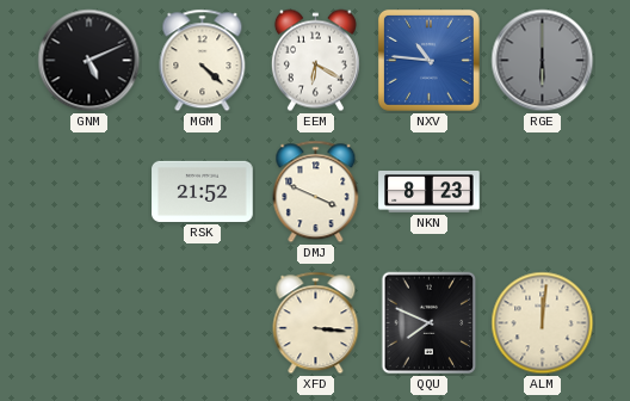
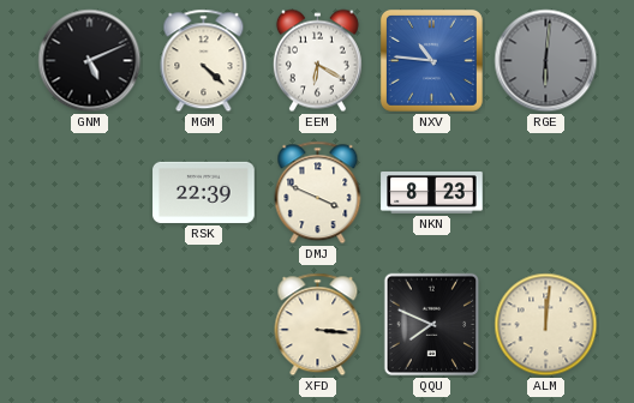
RGE: 6:00 -> 6:01 (546, 61)
RSK: 21:52 -> 22:39 (204, 192)
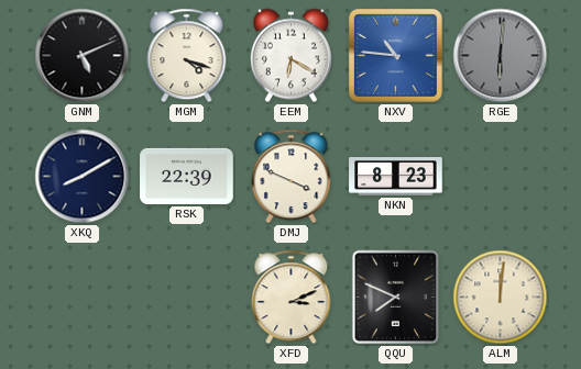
MGM: 4:22 -> 4:18 (187, 56)
XKQ: none -> 8:10 (83, 177)
XFD: 3:16 -> 3:11 (292, 298)
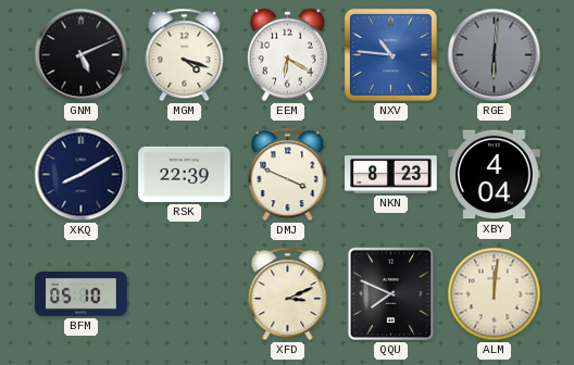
XBY: none -> 4:04 (495, 175)
BFM: none -> 05:10 (82, 294)
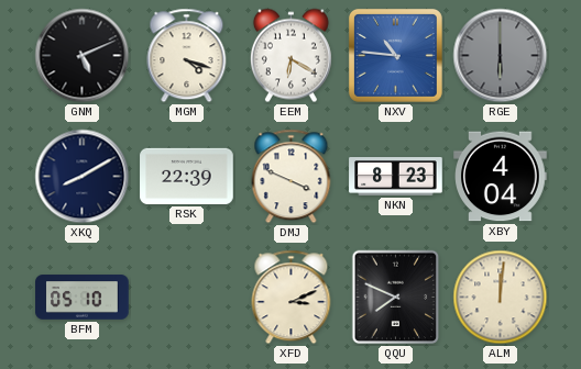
RGE: 6:01 -> 6:00 (501, 56)
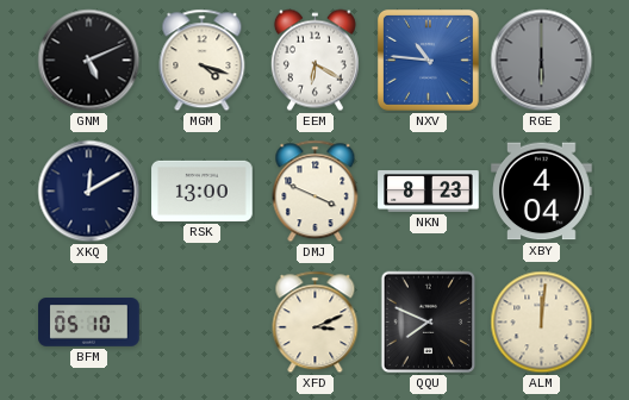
XKQ: 8:10 -> 12:10 (89, 192)
RSK: 22:39 -> 13:00 (203, 190)
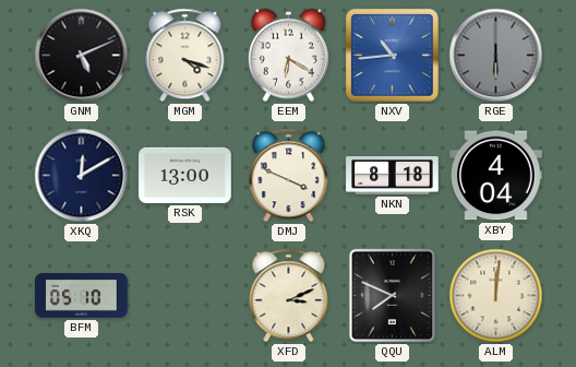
NXV: 10:46 -> 10:44 (392, 55)
NKN: 8:23 -> 8:18 (393, 176)
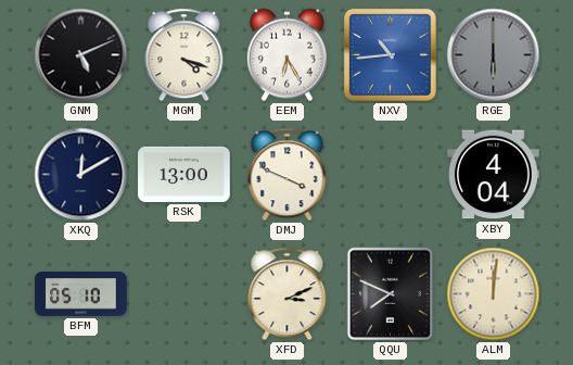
EEM: 6:20 -> 6:25 (286, 55)
NKN: 8:18 -> none (393, 176)
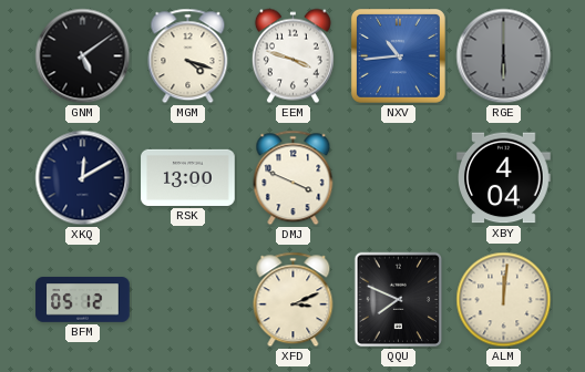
GNM: 5:11 -> 5:09 (83, 56)
EEM: 6:25 -> 3:48 (292, 56)
BFM: 05:10 -> 05:12 (83, 300)
